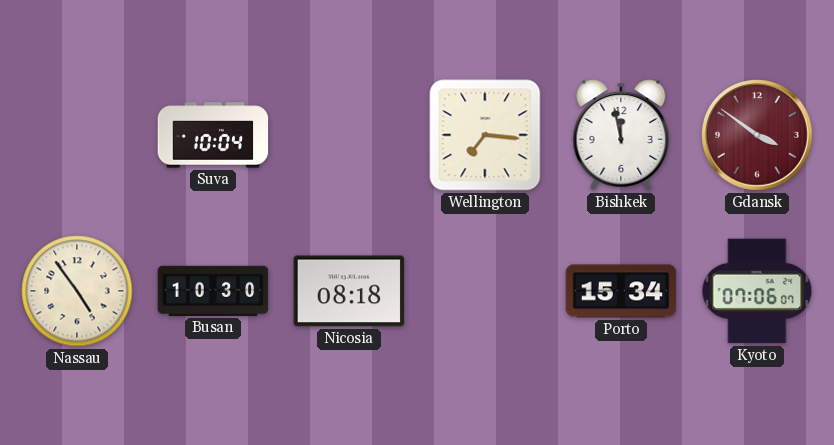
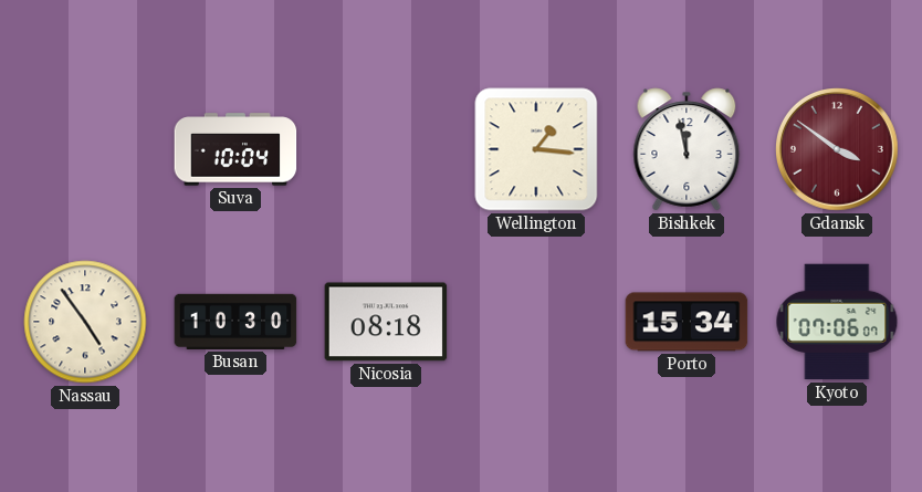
Wellington: 7:16 -> 1:16 (536, 149)
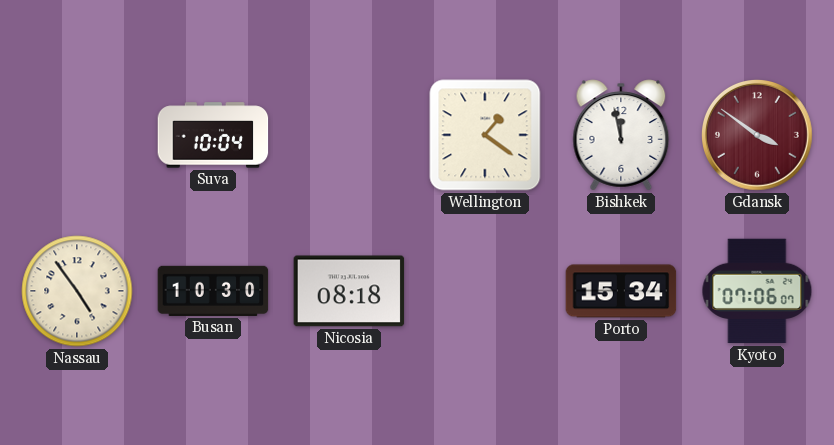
Wellington: 1:16 -> 1:21 (485, 135)
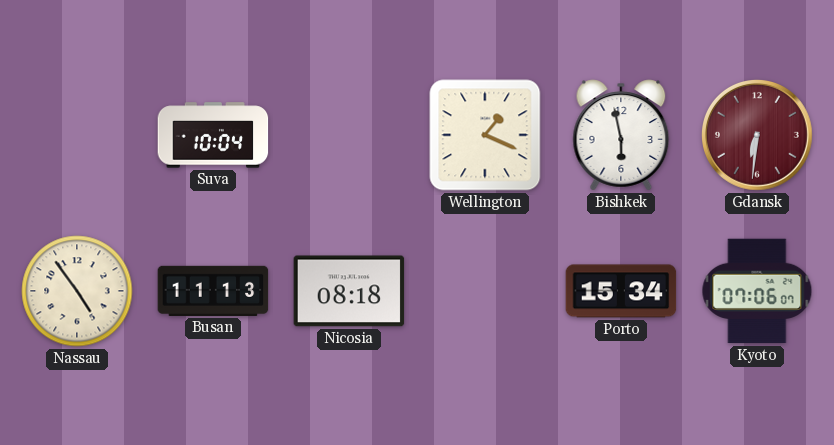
Wellington: 1:21 -> 1:19 (485, 135)
Bishkek: 11:58 -> 5:58 (621, 135)
Gdansk: 3:51 -> 6:31 (758, 136)
Busan: 10:30 -> 11:13 (213, 291)
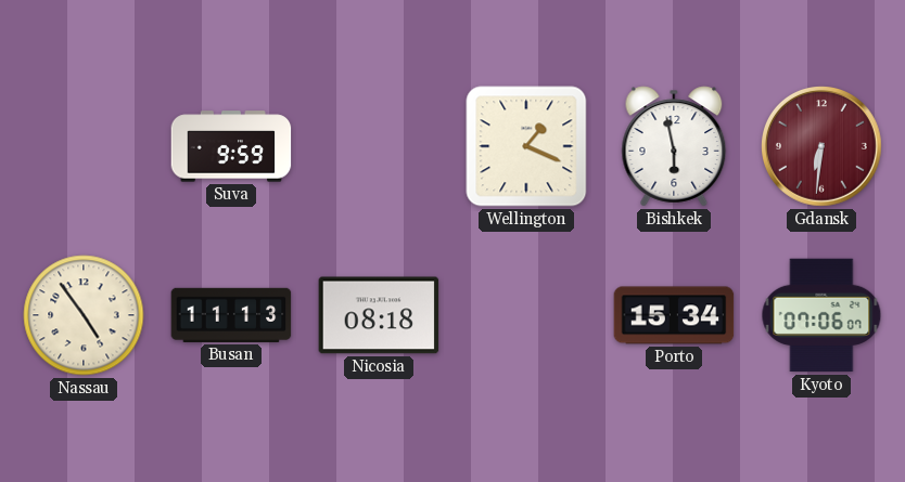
Suva: 10:04 -> 9:59 (231, 146)
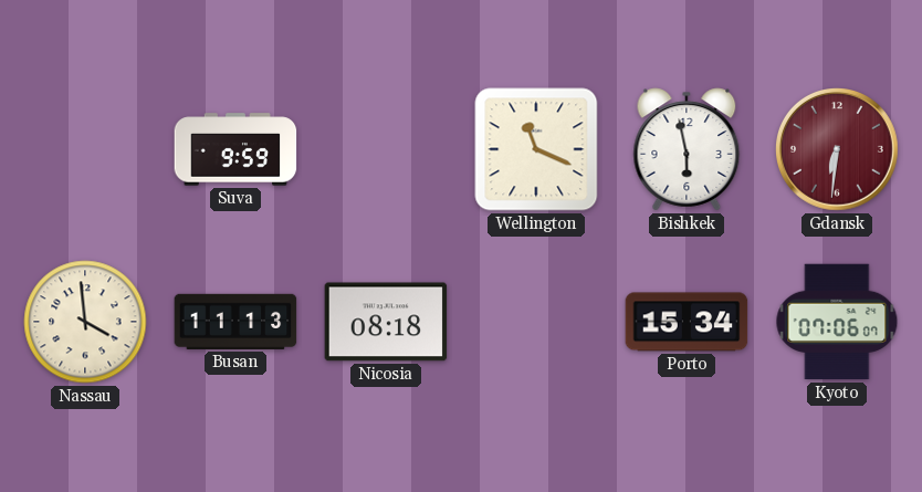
Wellington: 1:19 -> 11:19 (536, 149)
Nassau: 4:54 -> 3:59 (85, 322)
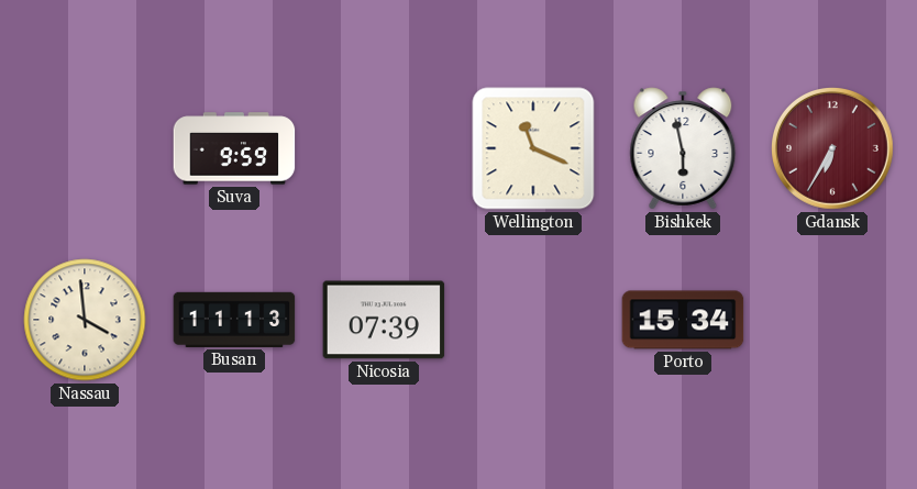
Gdansk: 6:31 -> 6:35 (833, 149)
Nicosia: 08:18 -> 07:39 (384, 320)
Kyoto: 07:06 -> none (837, 322)
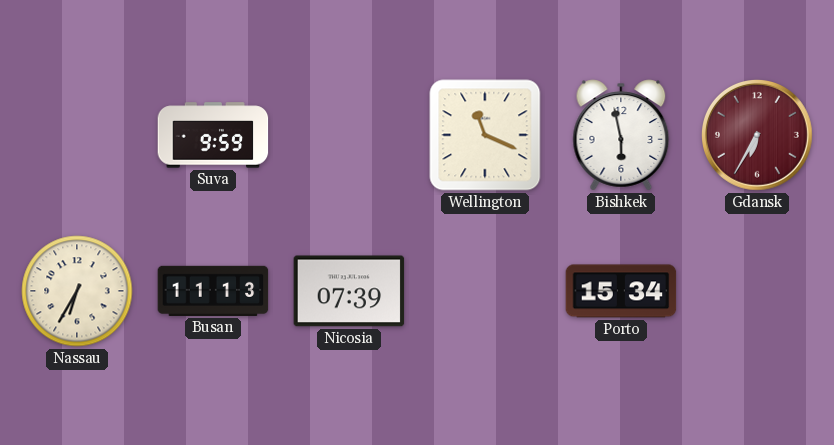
Nassau: 3:59 -> 6:35 (77, 291)
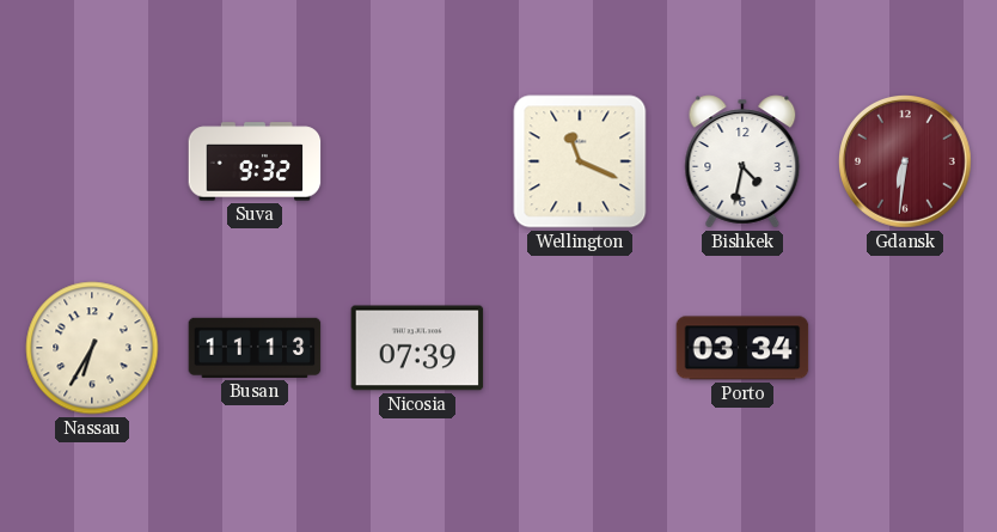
Suva: 9:59 -> 9:32 (255, 161)
Bishkek: 5:58 -> 4:32 (742, 161)
Gdansk: 6:35 -> 6:31 (906, 163)
Porto: 15:34 -> 03:34 (742, 348)
